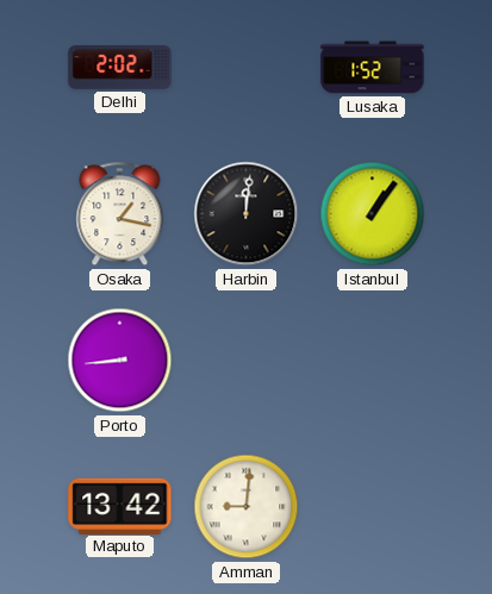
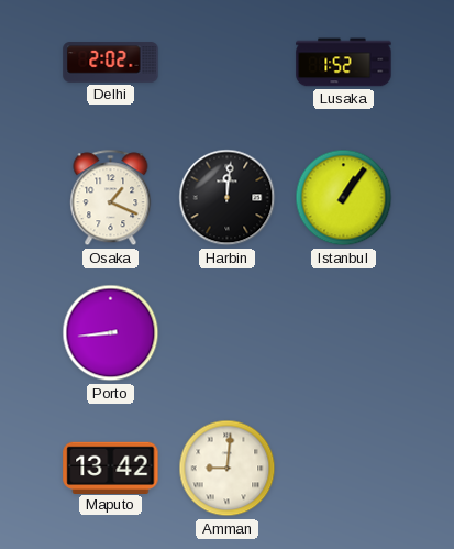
Osaka: 1:17 -> 1:19 (111, 198)
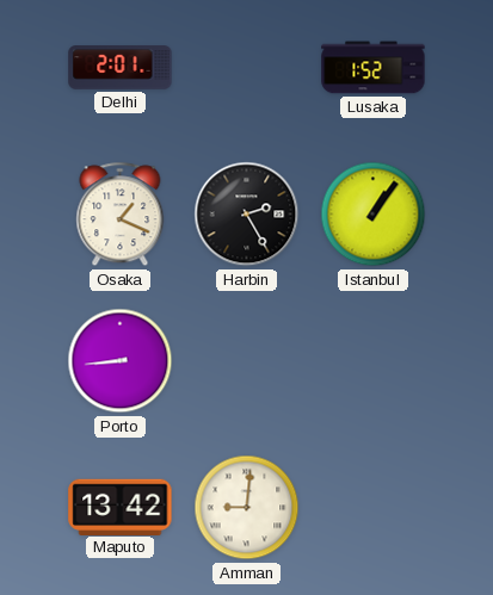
Delhi: 2:02 -> 2:01 (121, 68)
Harbin: 12:01 -> 2:25 (247, 215)
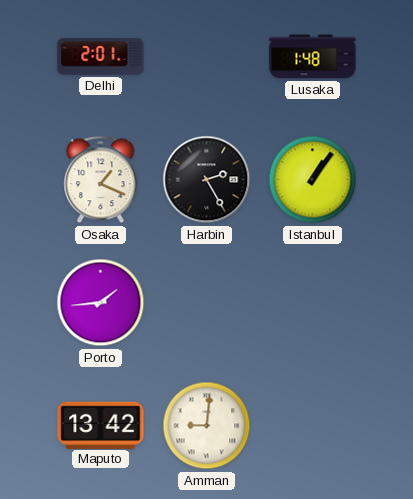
Lusaka: 1:52 -> 1:48 (313, 57)
Porto: 8:44 -> 1:44 (101, 303)
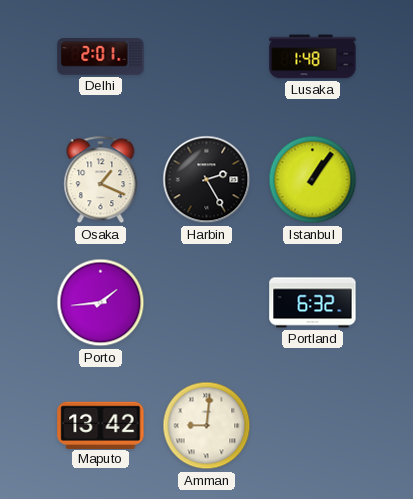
Portland: none -> 6:32 (313, 303)
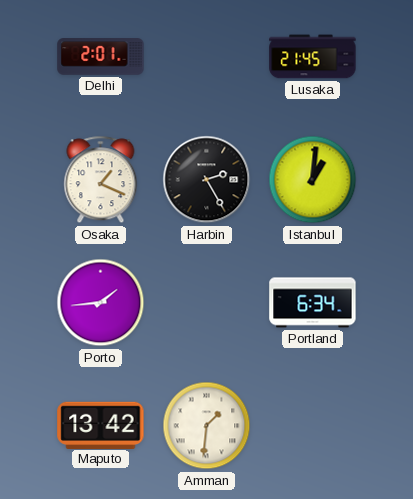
Lusaka: 1:48 -> 21:45 (313, 57)
Istanbul: 1:06 -> 1:01 (313, 180)
Portland: 6:32 -> 6:34 (313, 303)
Amman: 9:01 -> 1:31 (207, 426)
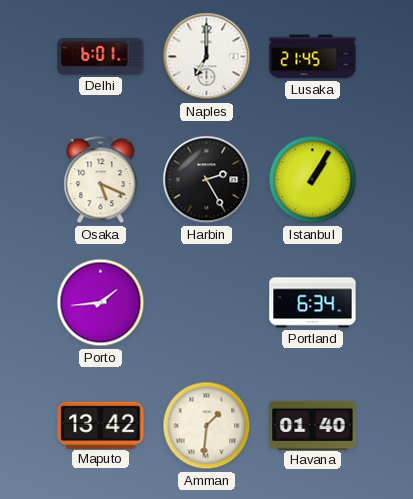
Delhi: 2:01 -> 6:01 (101, 57)
Naples: none -> 7:00 (207, 57)
Osaka: 1:19 -> 5:19 (101, 180)
Istanbul: 1:01 -> 1:05 (313, 180)
Havana: none -> 01:40 (313, 425)
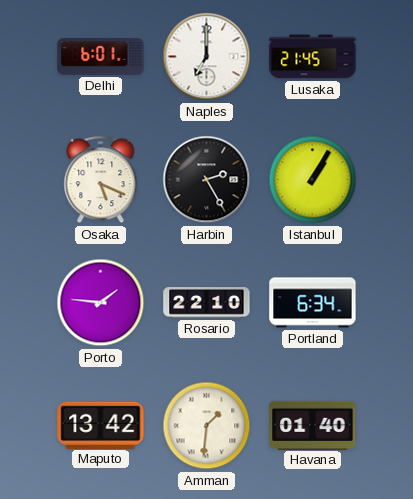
Porto: 1:44 -> 1:46 (101, 303)
Rosario: none -> 22:10 (207, 303)
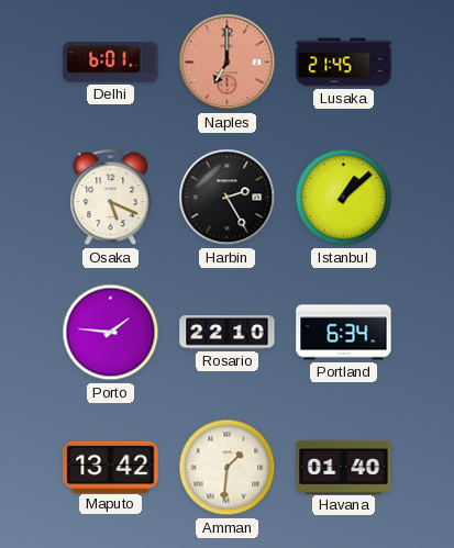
Naples dial: white -> salmon (228, 63)
Istanbul: 1:05 -> 1:08 (344, 198)
